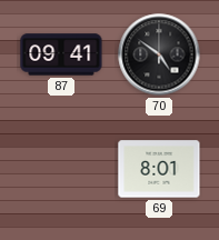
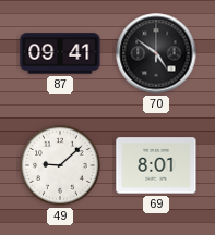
49: none -> 9:08 (60, 165)
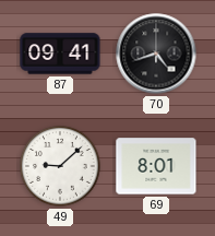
70: 4:51 -> 4:42 (156, 54)
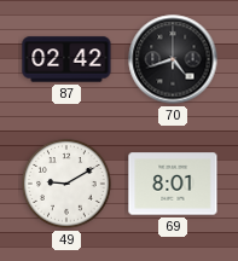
87: 09:41 -> 02:42 (66, 59)
49: 9:08 -> 9:10 (66, 184)
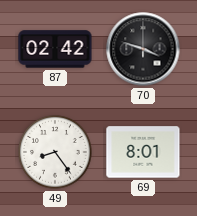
70: 4:42 -> 3:48 (143, 49)
49: 9:10 -> 8:24 (55, 152)
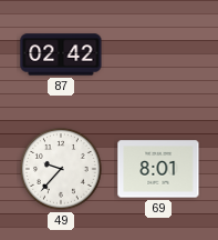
70: 3:48 -> none (143, 49)
49: 8:24 -> 9:37 (61, 169)
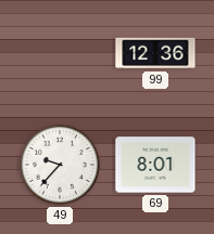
87: 02:42 -> none (61, 54)
99: none -> 12:36 (155, 53)
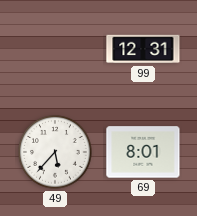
99: 12:36 -> 12:31 (143, 49)
49: 9:37 -> 5:37 (55, 152)
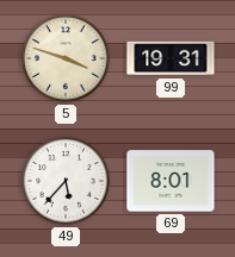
5: none -> 3:48 (66, 58)
99: 12:31 -> 19:31 (171, 58)
